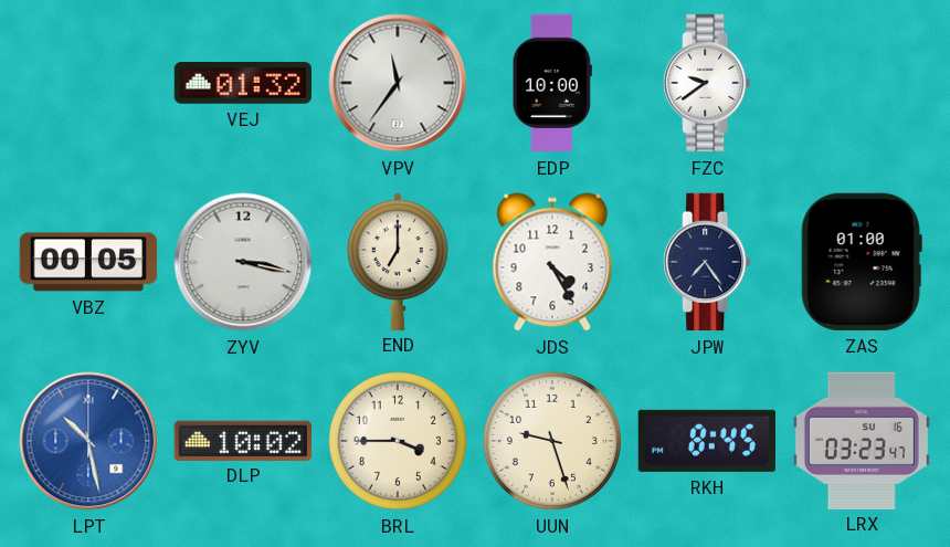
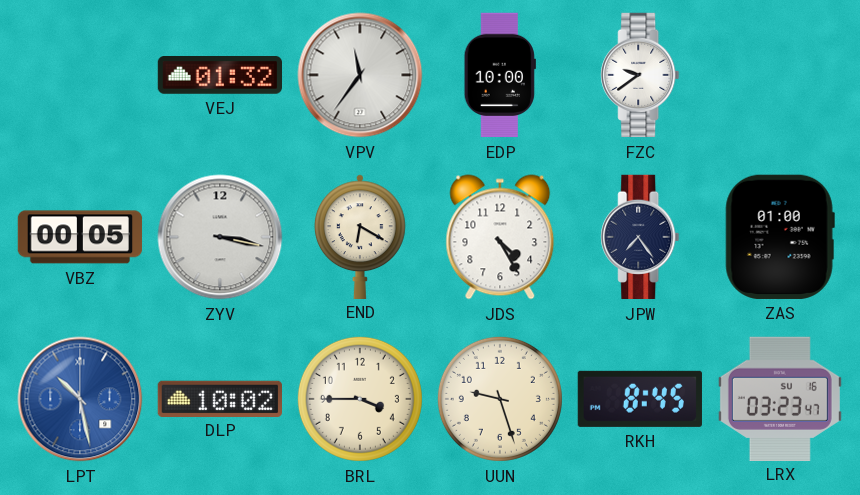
END: 7:00 -> 6:20 (360, 236)
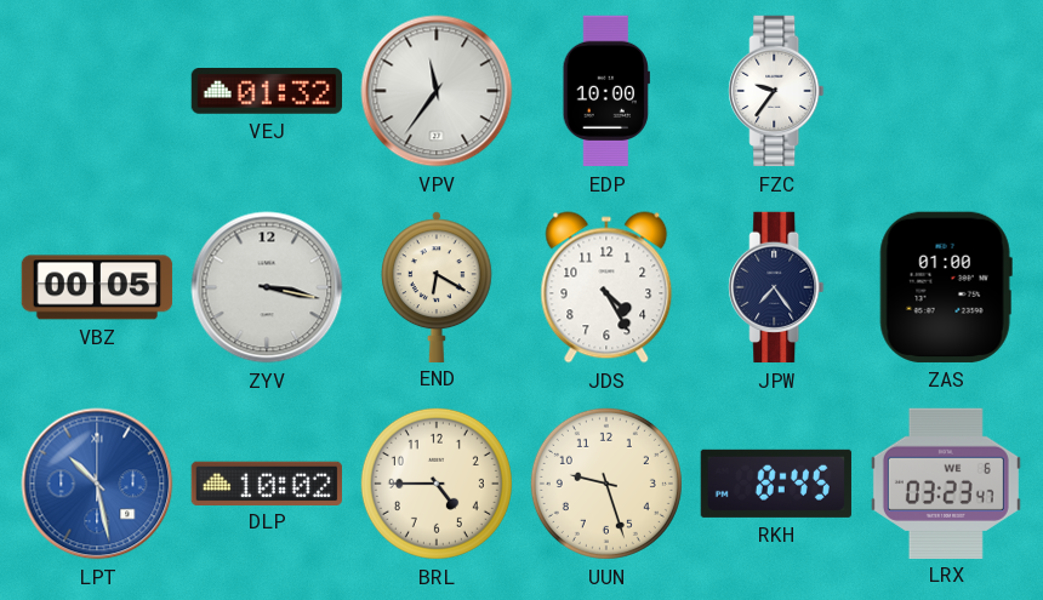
FZC: 9:39 -> 9:36 (776, 91)
BRL: 3:45 -> 4:45 (437, 484)
LRX date: SU 16 -> WE 6 (946, 482)
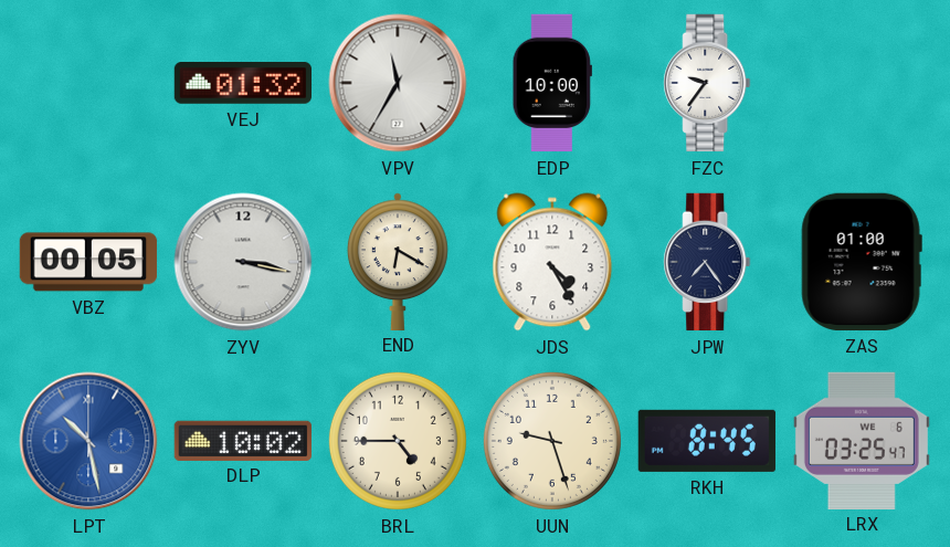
VPV: 11:36 -> 11:35 (398, 83)
LRX: 03:23 -> 03:25 (862, 440)
